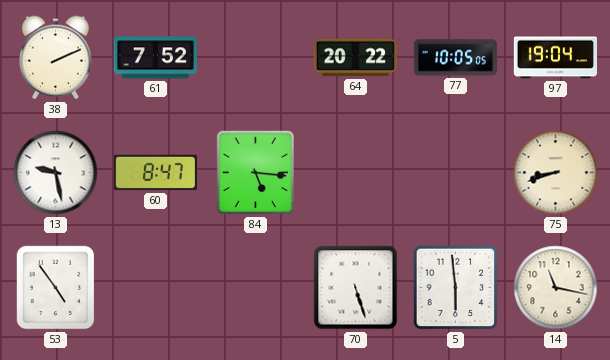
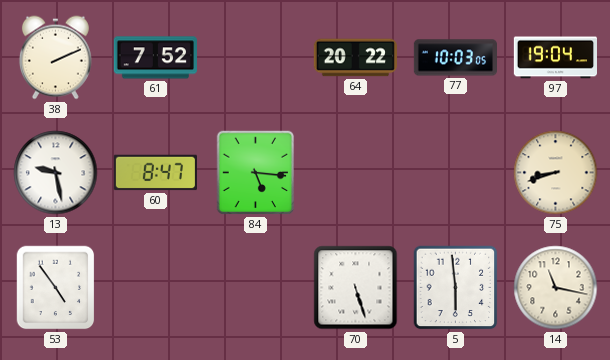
77: 10:05 -> 10:03 (455, 58)
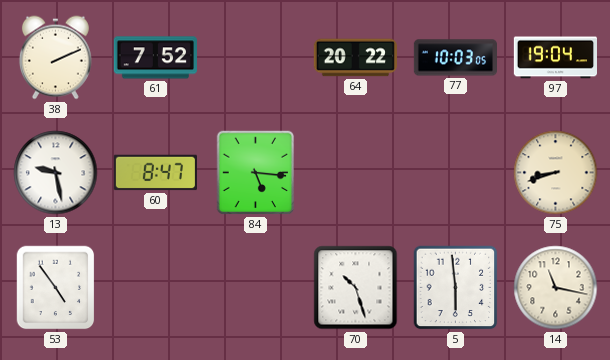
70: 5:27 -> 10:27 (356, 288)
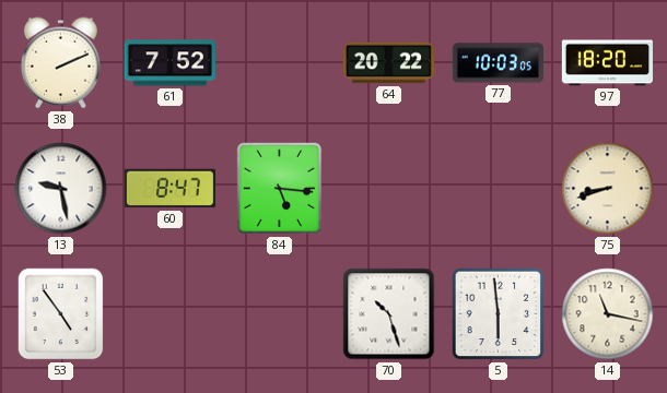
97: 19:04 -> 18:20 (607, 63)
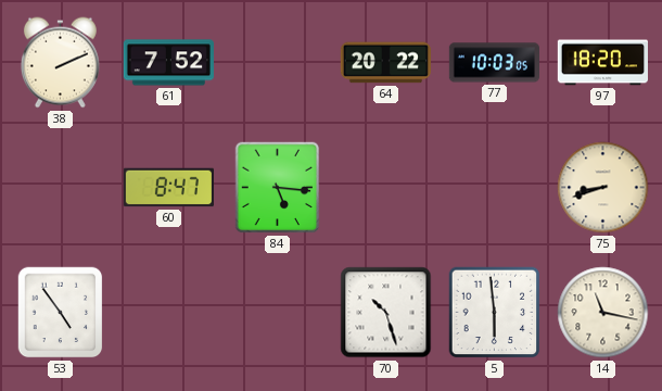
13: 9:28 -> none (61, 189)
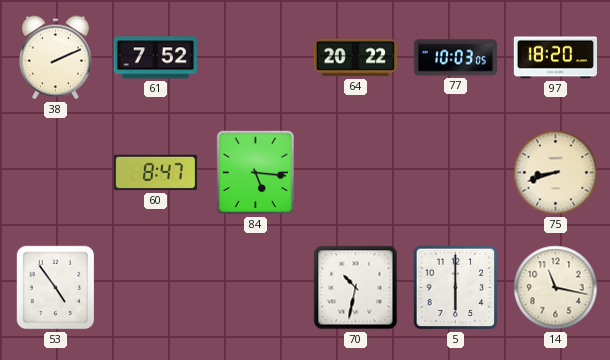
70: 10:27 -> 10:32 (356, 288)
5: 5:59 -> 6:00 (456, 288)
